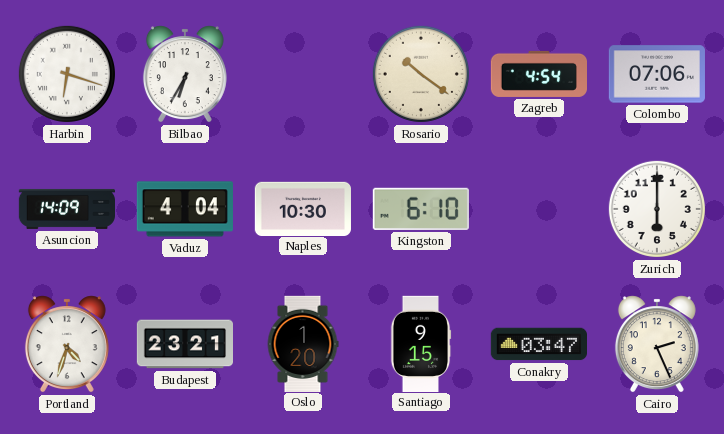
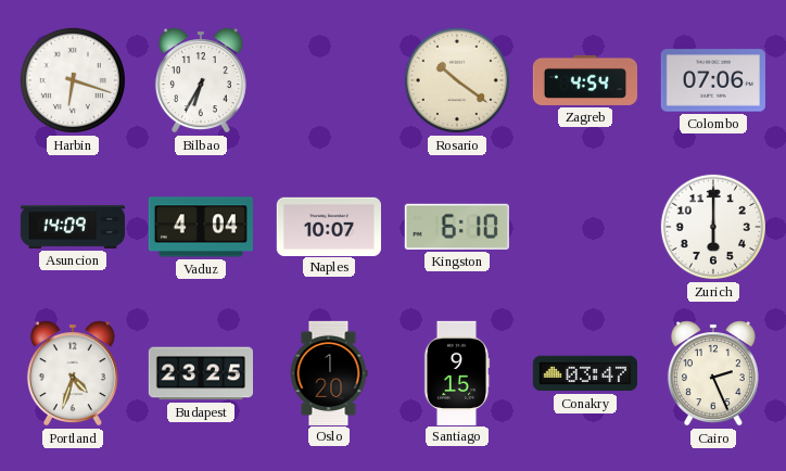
Naples: 10:30 -> 10:07 (329, 226)
Budapest: 23:21 -> 23:25 (200, 373)
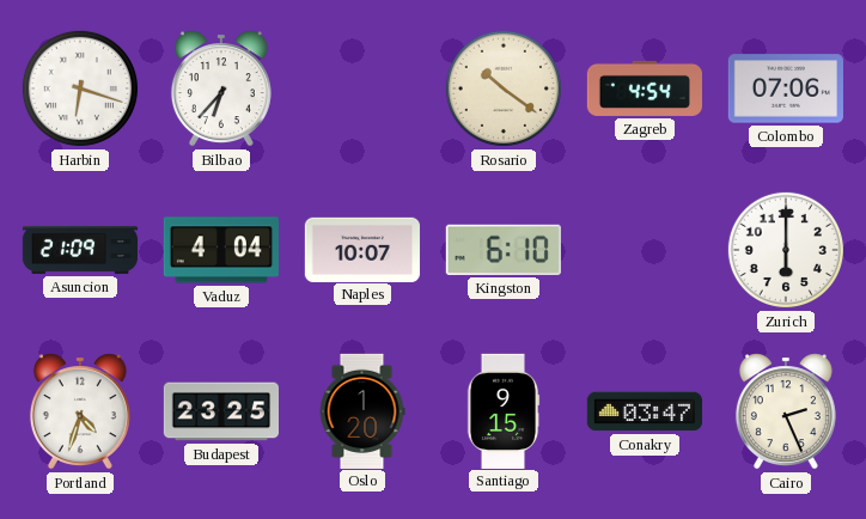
Bilbao: 6:35 -> 6:37 (221, 88)
Asuncion: 14:09 -> 21:09 (79, 250)
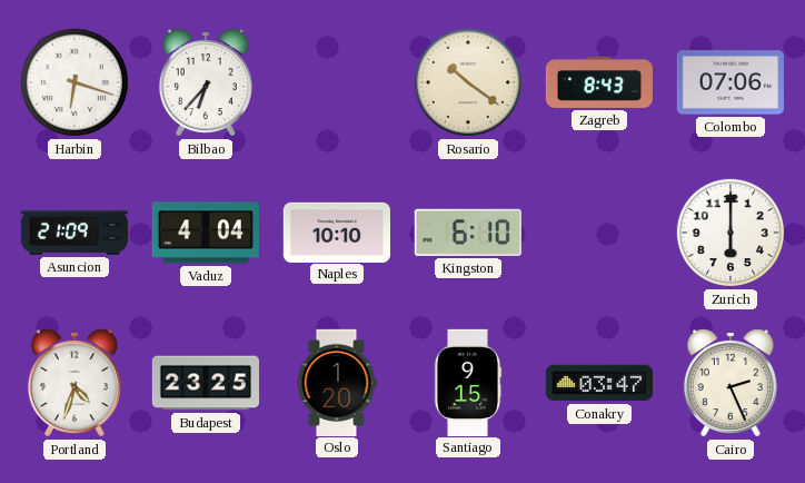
Zagreb: 4:54 -> 8:43 (598, 82)
Naples: 10:07 -> 10:10 (337, 231)
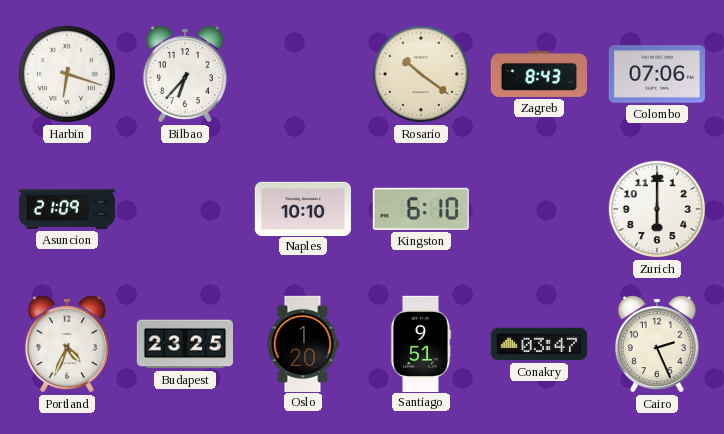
Vaduz: 4:04 -> none (206, 233)
Portland: 4:33 -> 4:34 (67, 344)
Santiago: 9:15 -> 9:51 (421, 343)
